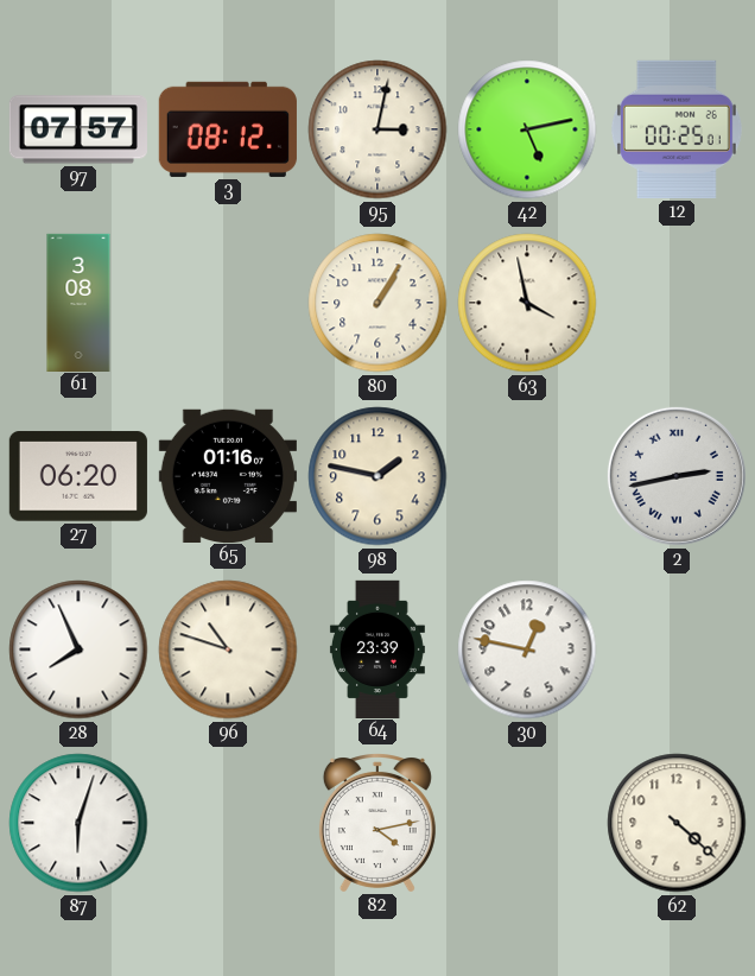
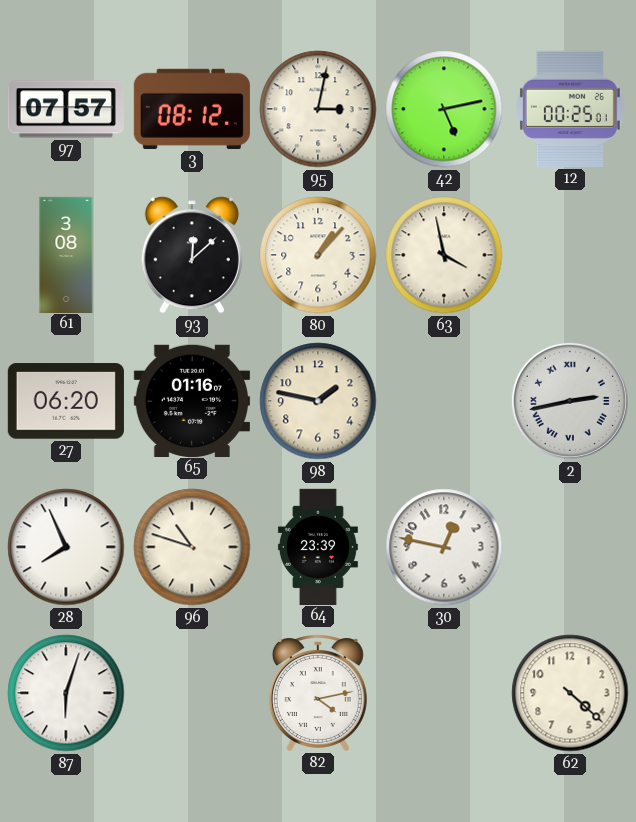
93: none -> 12:08 (192, 255)
80: 1:05 -> 1:07 (318, 255)
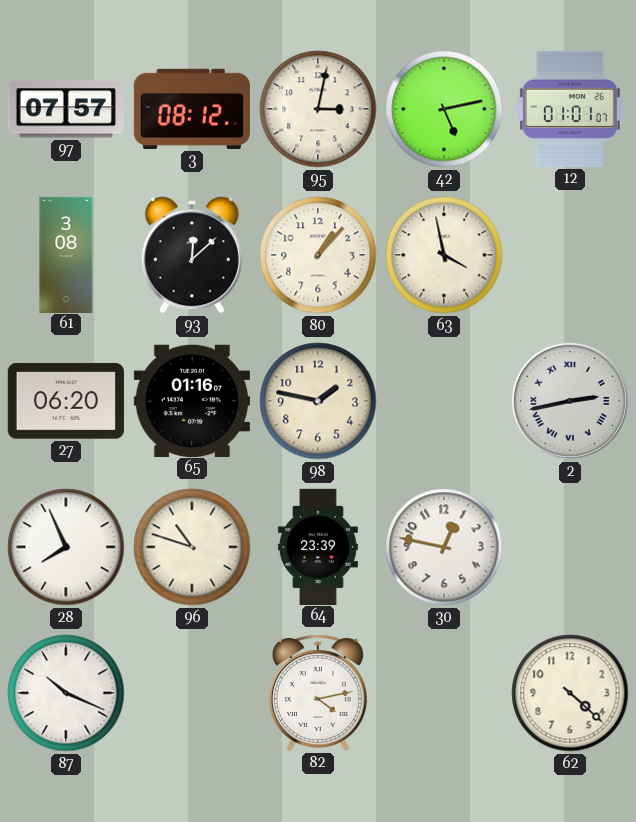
12: 00:25 -> 01:01 (570, 109)
87: 6:03 -> 10:19 (66, 693)
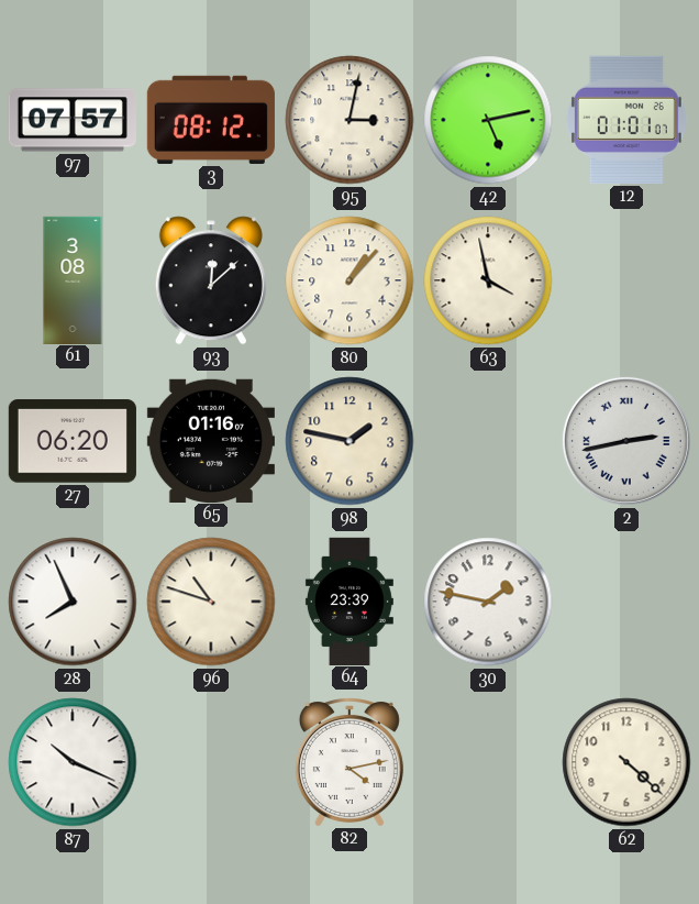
30: 12:47 -> 1:47 (488, 602)
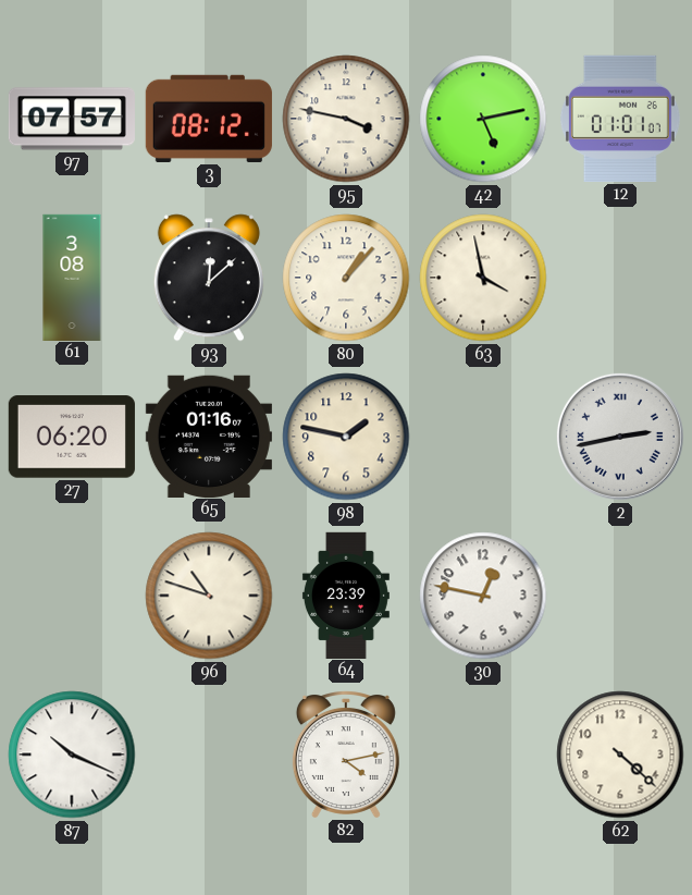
95: 3:02 -> 3:47 (346, 119)
28: 7:56 -> none (73, 602)
30: 1:47 -> 12:47 (483, 596)
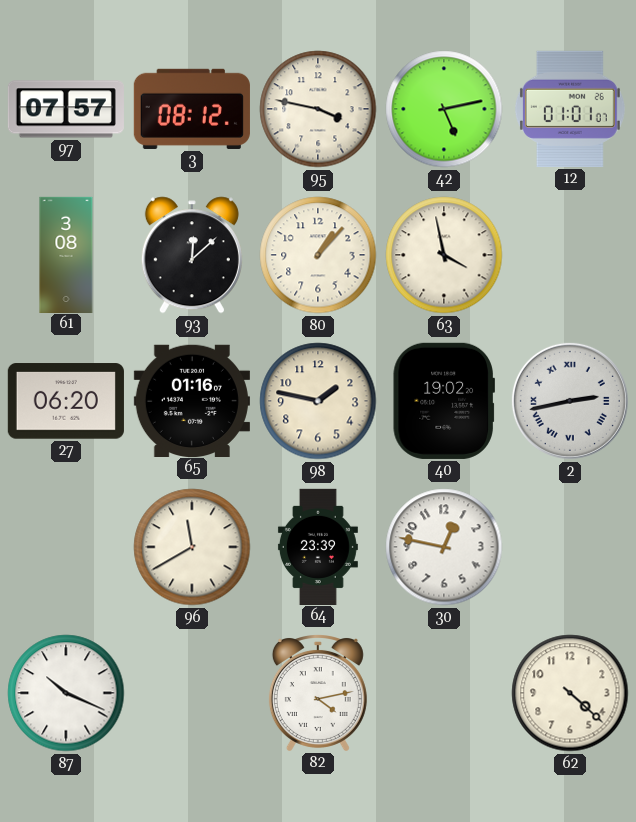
40: none -> 19:02 (444, 401)
96: 10:48 -> 11:40 (192, 547)
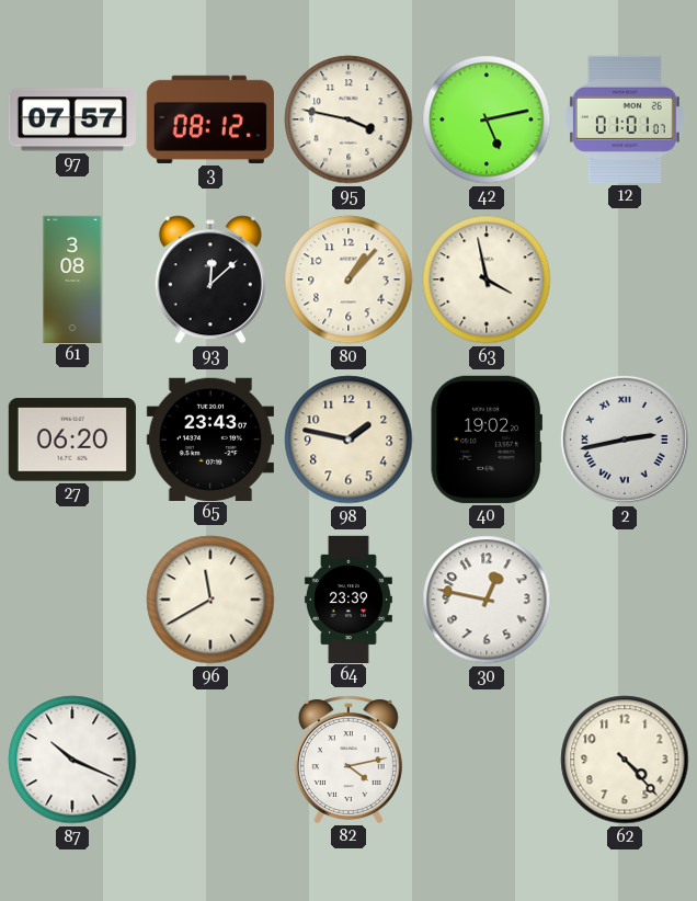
65: 01:16 -> 23:43 (210, 438)
62: 4:22 -> 4:23 (625, 760)
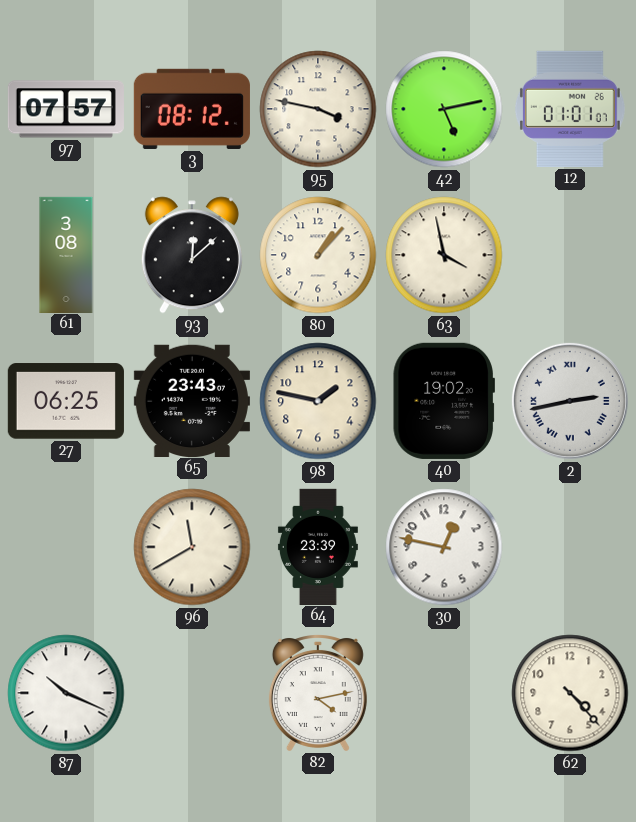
27: 06:20 -> 06:25 (66, 401)
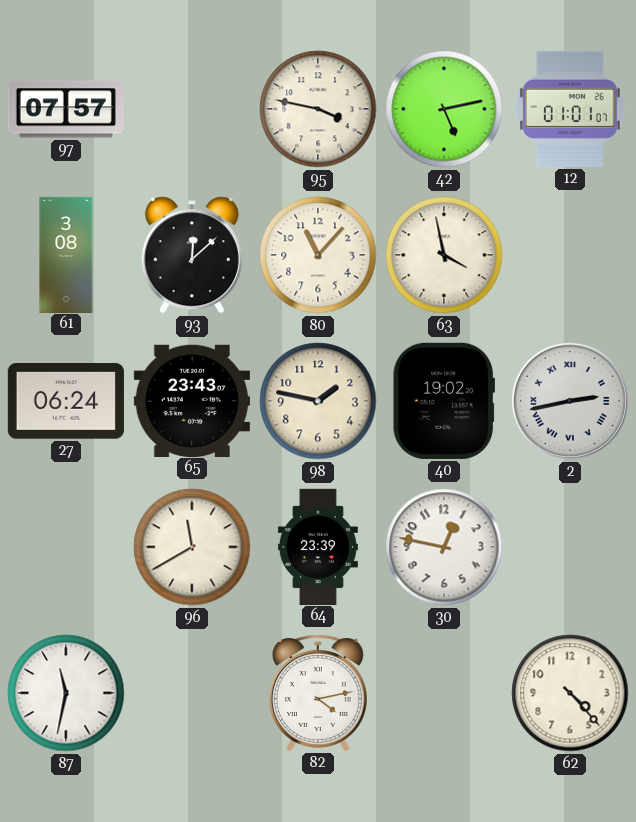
3: 08:12 -> none (192, 109)
80: 1:07 -> 11:07 (318, 255)
27: 06:25 -> 06:24 (66, 401)
87: 10:19 -> 11:32 (66, 693)
